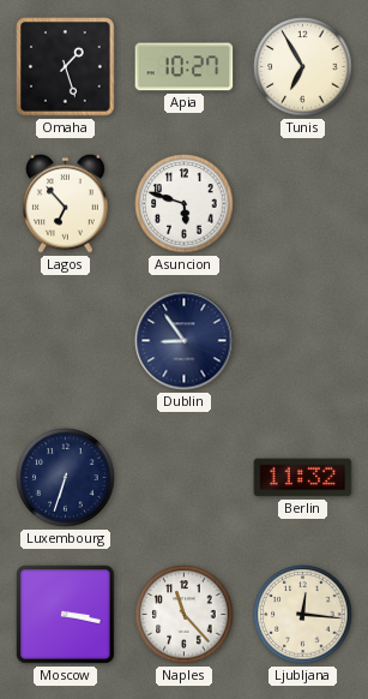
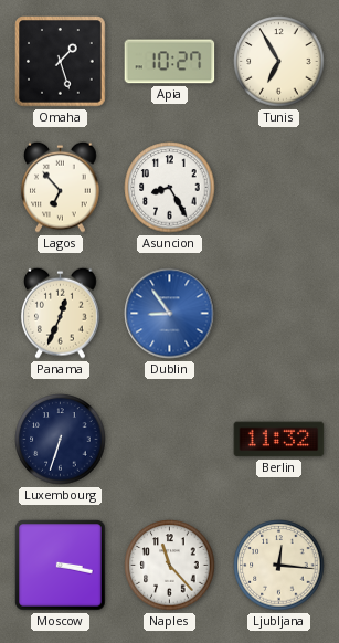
Asuncion: 5:48 -> 8:25 (170, 188)
Panama: none -> 12:34 (61, 313)
Dublin dial: navy -> blue (170, 314)
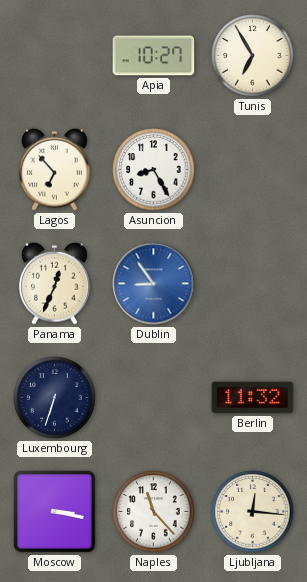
Omaha: 1:27 -> none (61, 62)
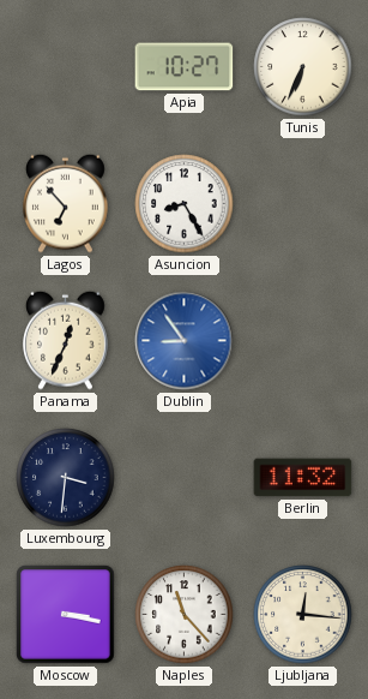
Tunis: 6:55 -> 6:34 (303, 67)
Luxembourg: 6:33 -> 3:31 (66, 478)
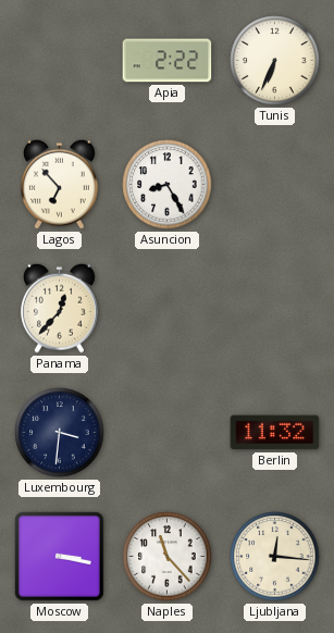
Apia: 10:27 -> 2:22 (168, 61)
Panama: 12:34 -> 12:37 (60, 308)
Dublin: 8:54 -> none (185, 341)
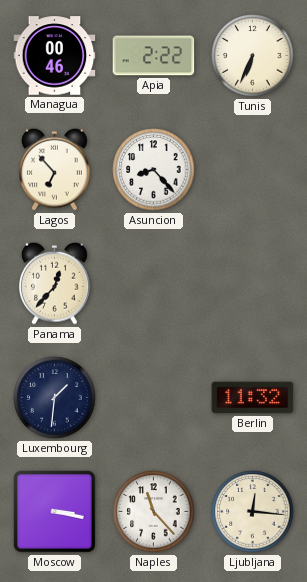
Managua: none -> 00:46 (55, 56)
Asuncion: 8:25 -> 8:23 (154, 170)
Luxembourg: 3:31 -> 1:31 (55, 398)
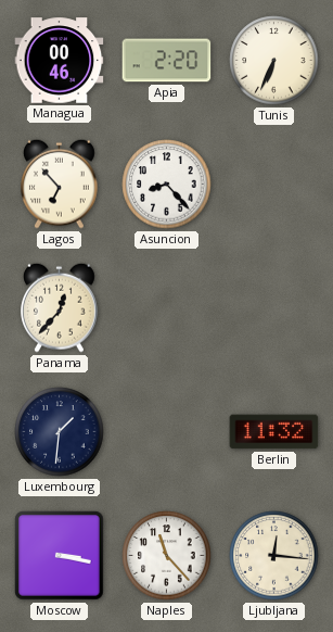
Apia: 2:22 -> 2:20 (167, 61)
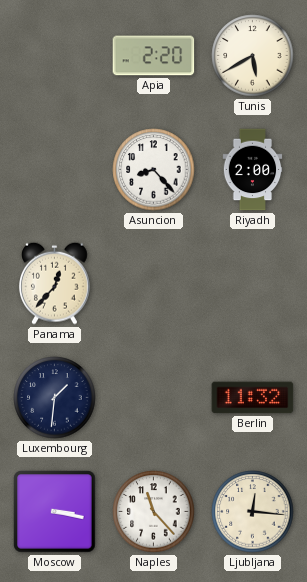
Managua: 00:46 -> none (60, 61)
Tunis: 6:34 -> 5:40 (253, 56)
Lagos: 6:53 -> none (60, 184)
Riyadh: none -> 2:00 (253, 170)
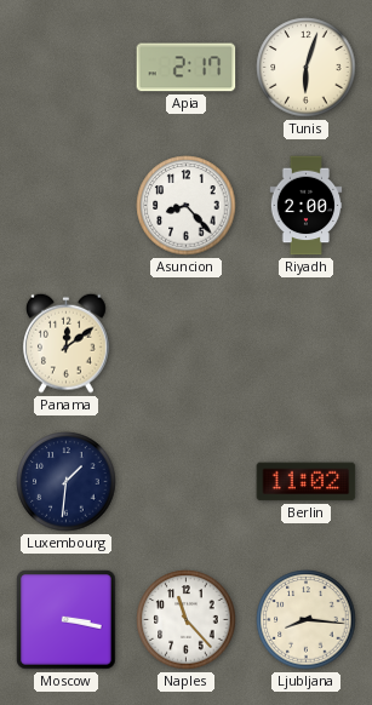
Apia: 2:20 -> 2:17 (187, 68)
Tunis: 5:40 -> 6:03 (307, 68)
Panama: 12:37 -> 12:09 (67, 343)
Berlin: 11:32 -> 11:02 (307, 482)
Ljubljana: 12:16 -> 8:16 (307, 620)
